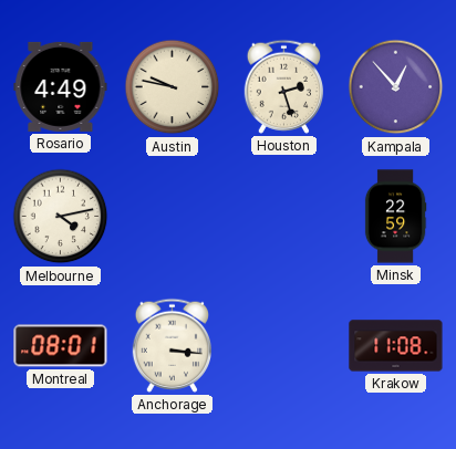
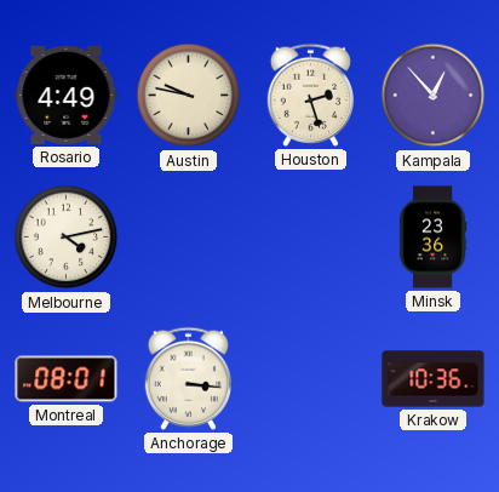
Minsk: 22:59 -> 23:36 (432, 238)
Krakow: 11:08 -> 10:36 (434, 379)
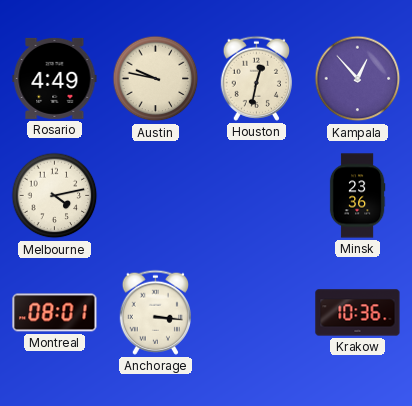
Houston: 2:27 -> 12:32 (256, 78)
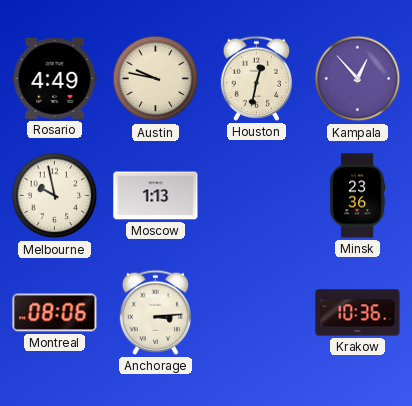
Melbourne: 4:13 -> 9:58 (55, 196)
Moscow: none -> 1:13 (156, 196)
Montreal: 08:01 -> 08:06 (55, 313)
Anchorage: 3:16 -> 3:14 (155, 312)
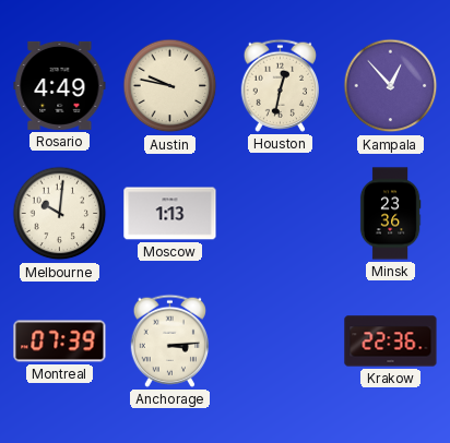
Melbourne: 9:58 -> 10:01 (60, 214)
Montreal: 08:06 -> 07:39 (60, 342)
Krakow: 10:36 -> 22:36 (391, 342)
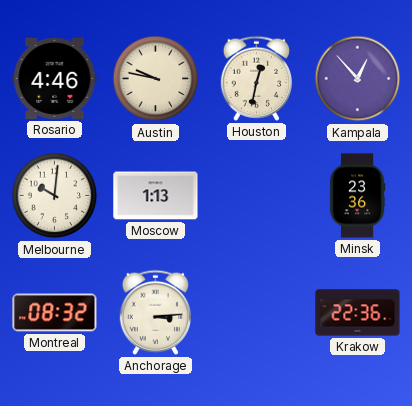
Rosario: 4:49 -> 4:46 (55, 78)
Montreal: 07:39 -> 08:32 (55, 313)
